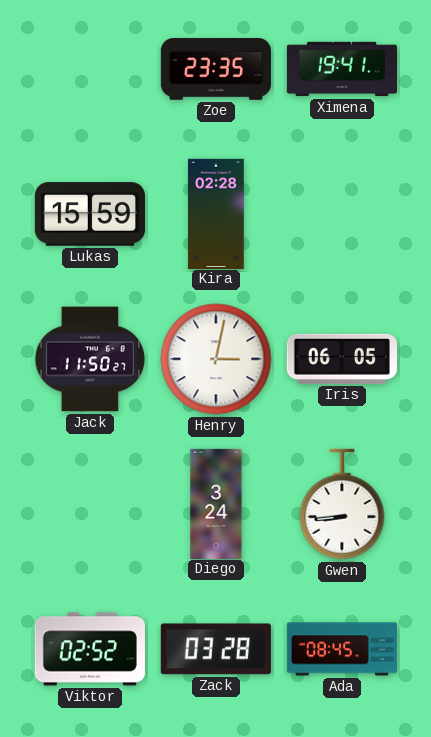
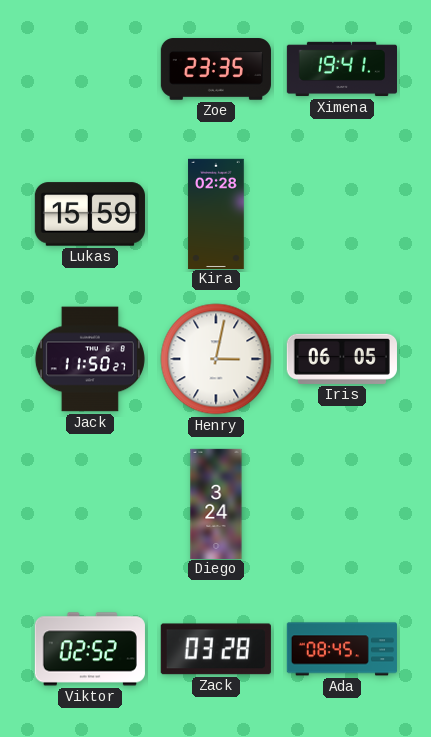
Gwen: 8:44 -> none (342, 504)
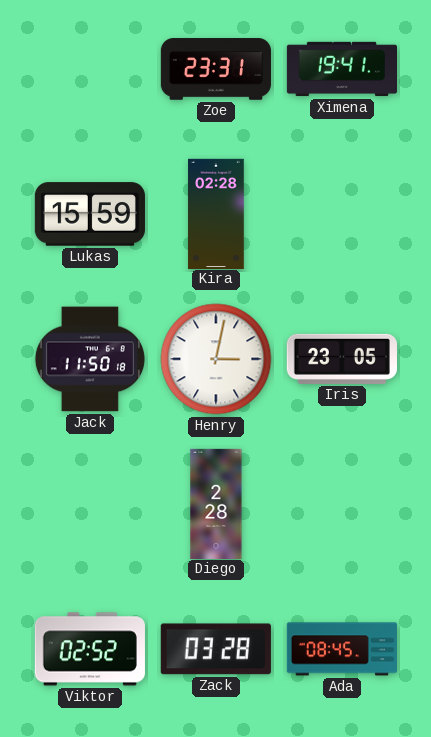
Zoe: 23:35 -> 23:31 (216, 69)
Jack: 11:50:27 -> 11:50:18 (90, 359)
Iris: 06:05 -> 23:05 (342, 359)
Diego: 3:24 -> 2:28 (216, 503)
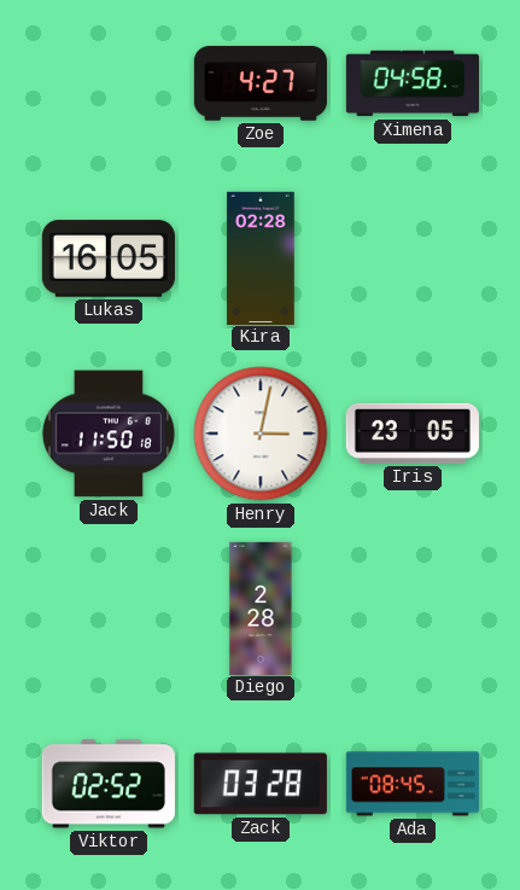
Zoe: 23:31 -> 4:27 (261, 83)
Ximena: 19:41 -> 04:58 (411, 83)
Lukas: 15:59 -> 16:05 (109, 258)
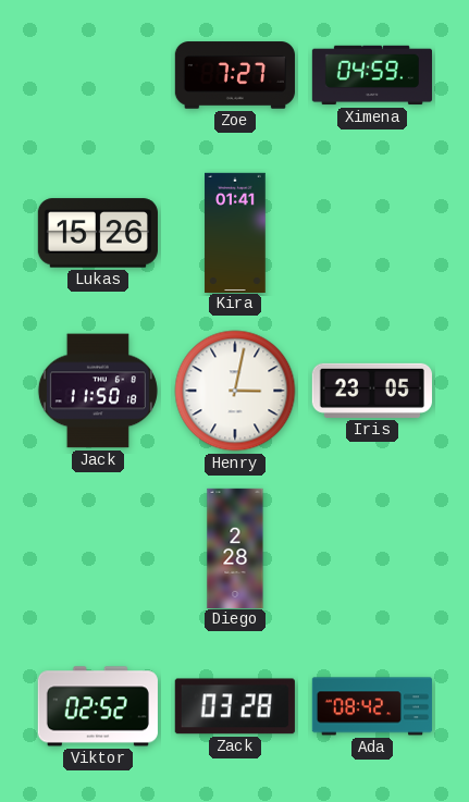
Zoe: 4:27 -> 7:27 (235, 75)
Ximena: 04:58 -> 04:59 (371, 75)
Lukas: 16:05 -> 15:26 (98, 233)
Kira: 02:28 -> 01:41 (235, 232)
Ada: 08:45 -> 08:42 (372, 706)
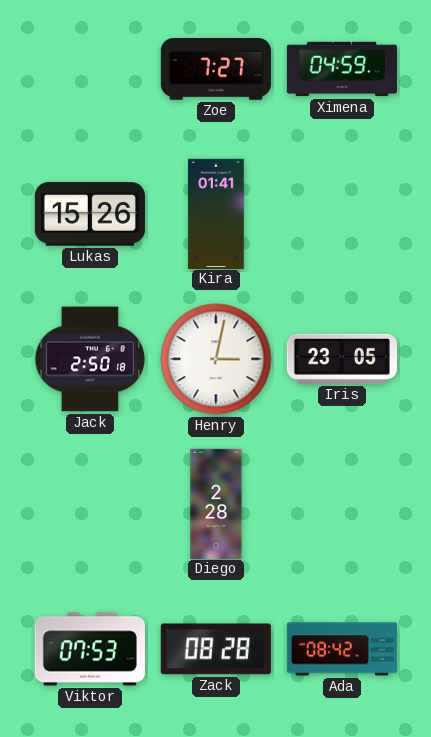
Jack: 11:50 -> 2:50 (90, 359)
Viktor: 02:52 -> 07:53 (90, 649)
Zack: 03:28 -> 08:28 (216, 649)
